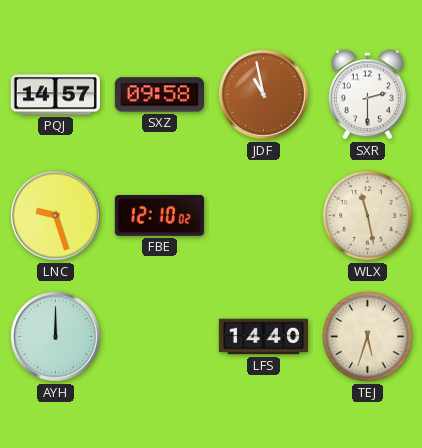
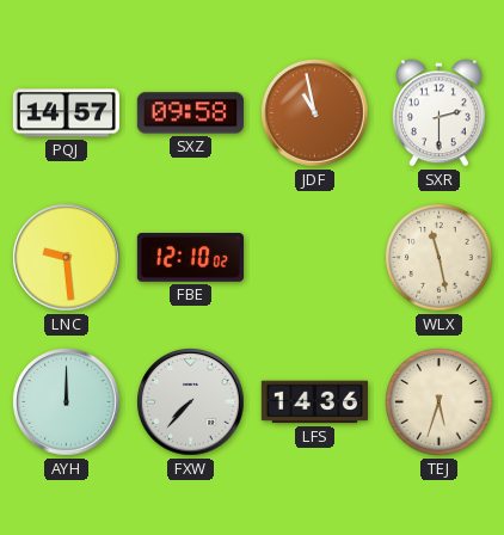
LNC: 9:27 -> 9:29 (67, 258)
FXW: none -> 7:37 (191, 402)
LFS: 14:40 -> 14:36 (314, 402)
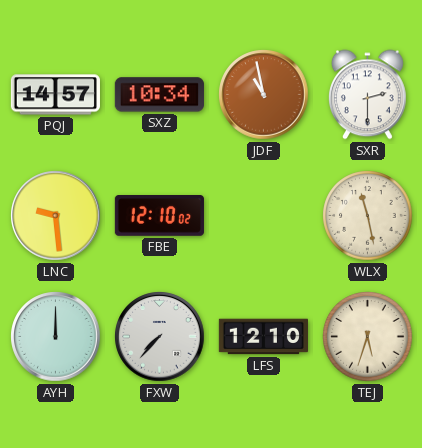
SXZ: 09:58 -> 10:34 (159, 95)
LFS: 14:36 -> 12:10 (263, 337)
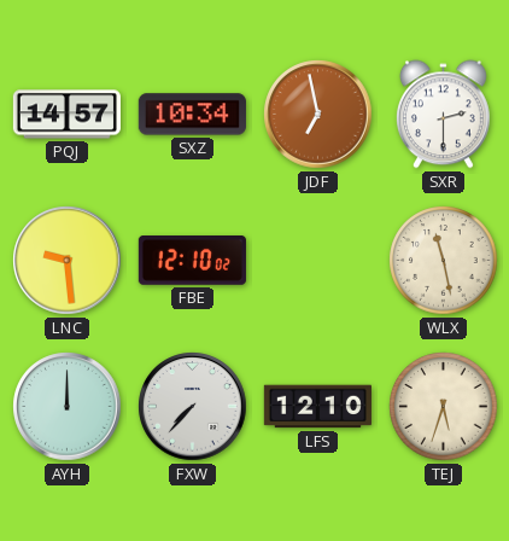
JDF: 10:58 -> 6:58 (318, 115)
